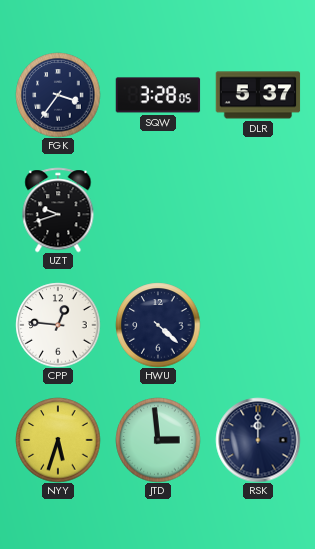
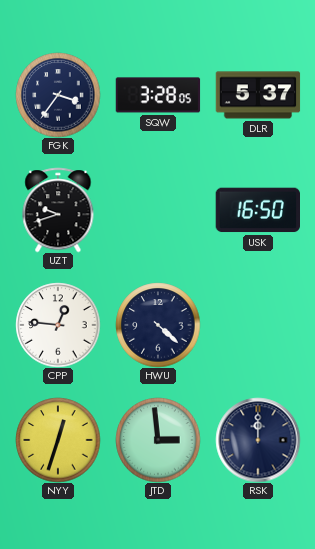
USK: none -> 16:50 (257, 210)
NYY: 5:33 -> 12:33 (58, 440)
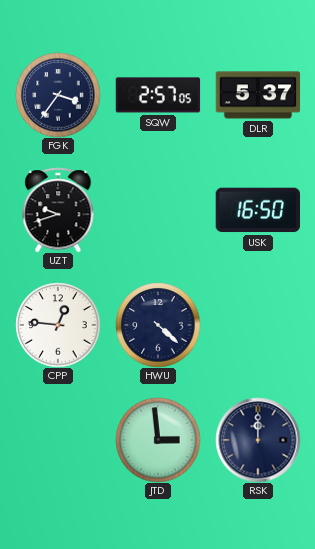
SQW: 3:28 -> 2:57 (158, 95)
NYY: 12:33 -> none (58, 440)
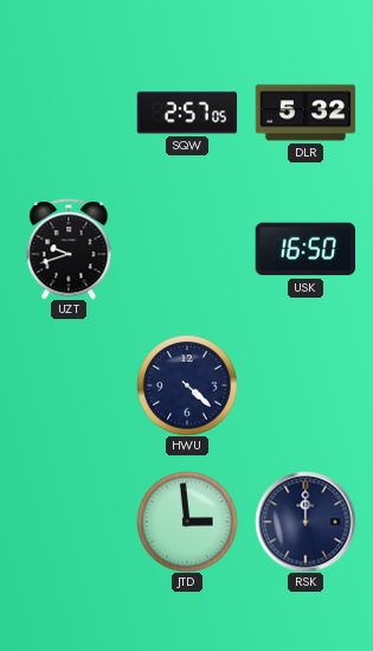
FGK: 3:36 -> none (58, 95)
DLR: 5:37 -> 5:32 (306, 113)
CPP: 12:46 -> none (58, 325)
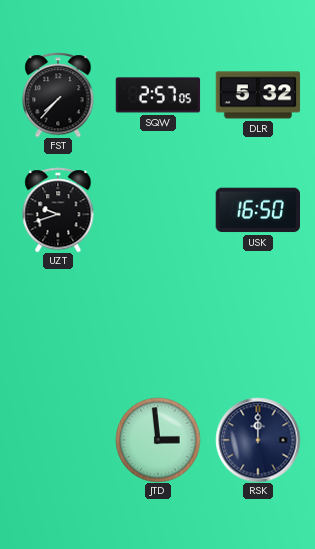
FST: none -> 7:37 (58, 95)
HWU: 4:22 -> none (187, 385)
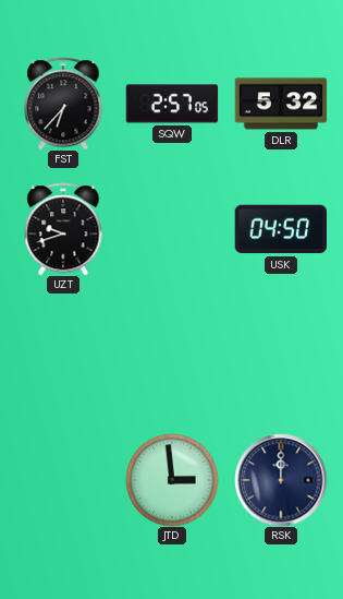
FST: 7:37 -> 6:37 (63, 104)
USK: 16:50 -> 04:50 (280, 229)
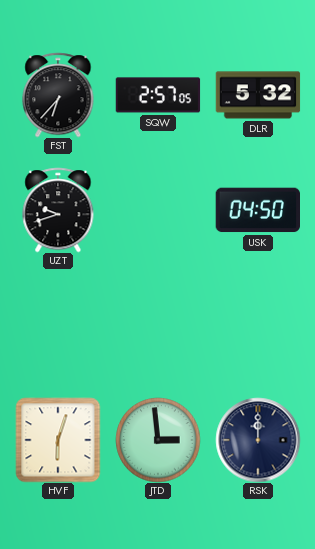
HVF: none -> 6:03 (58, 440)
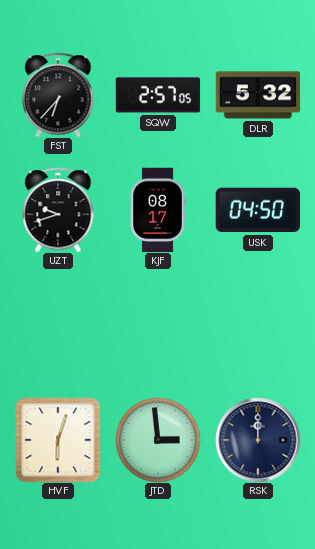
KJF: none -> 08:17 (158, 210)
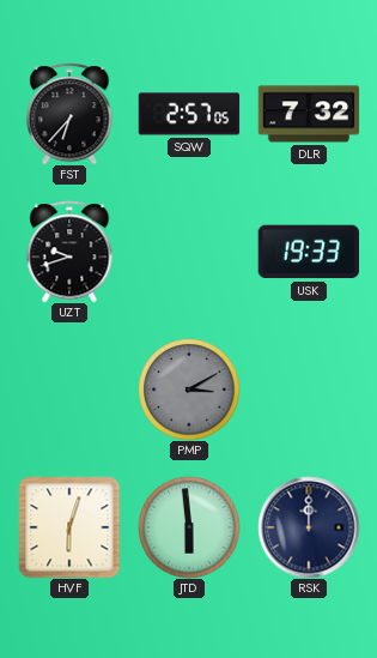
DLR: 5:32 -> 7:32 (309, 114)
KJF: 08:17 -> none (158, 210)
USK: 04:50 -> 19:33 (308, 252)
PMP: none -> 3:10 (189, 390)
JTD: 2:59 -> 5:59 (189, 527)
